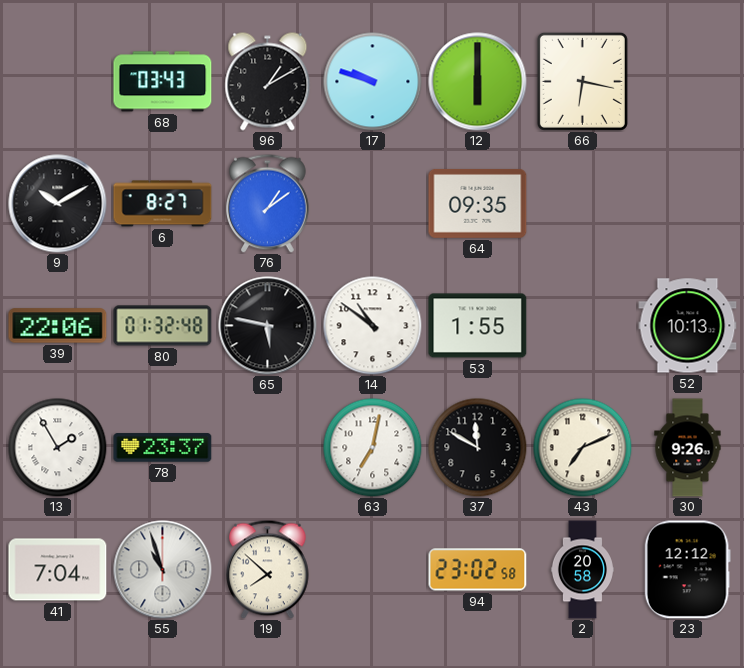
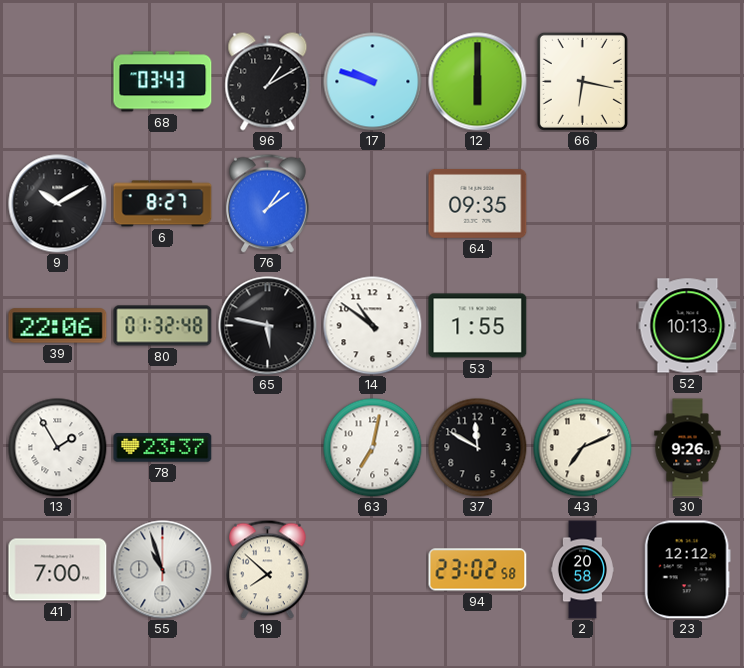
41: 7:04 -> 7:00 (58, 570)
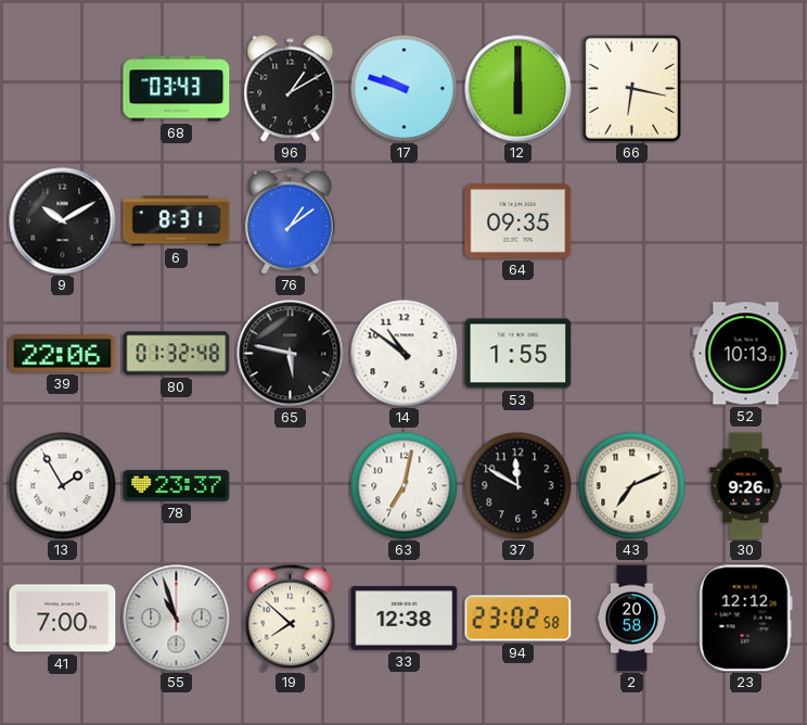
6: 8:27 -> 8:31 (177, 221)
33: none -> 12:38 (405, 618)
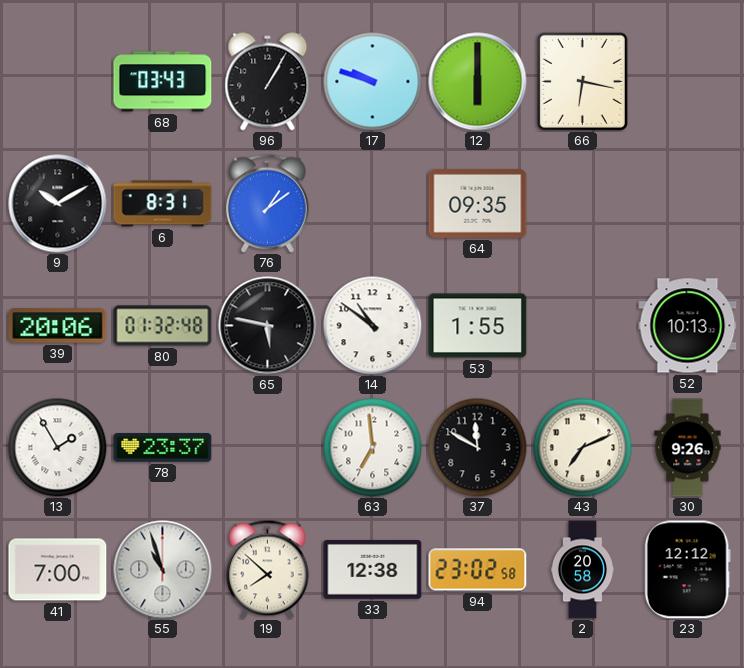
96: 1:10 -> 1:05 (268, 82)
39: 22:06 -> 20:06 (58, 326)
63: 7:02 -> 6:59 (373, 448)
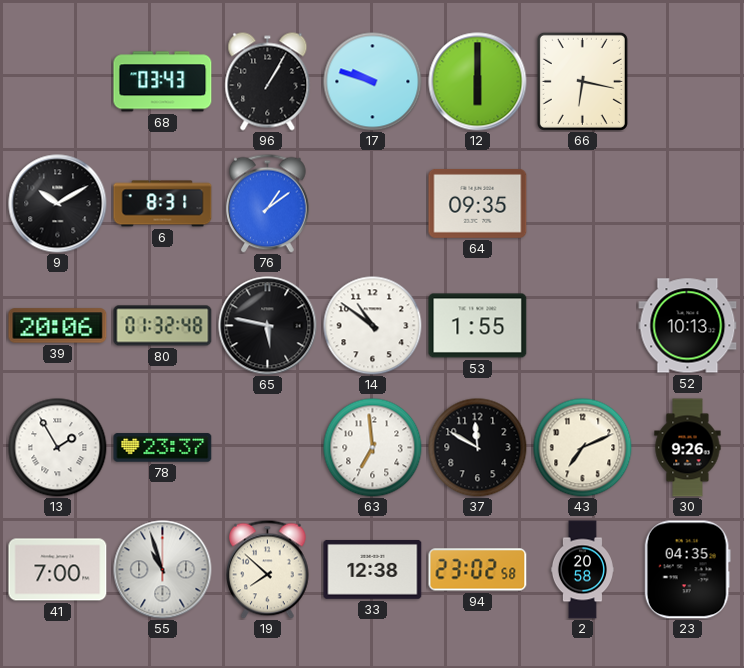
23: 12:12 -> 04:35 (687, 570)
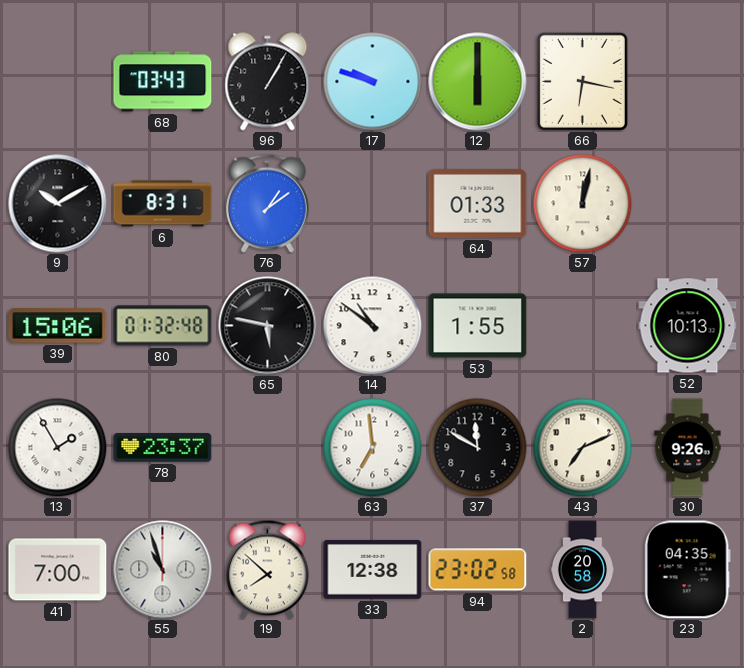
64: 09:35 -> 01:33 (478, 203)
57: none -> 12:02 (583, 204)
39: 20:06 -> 15:06 (58, 326)
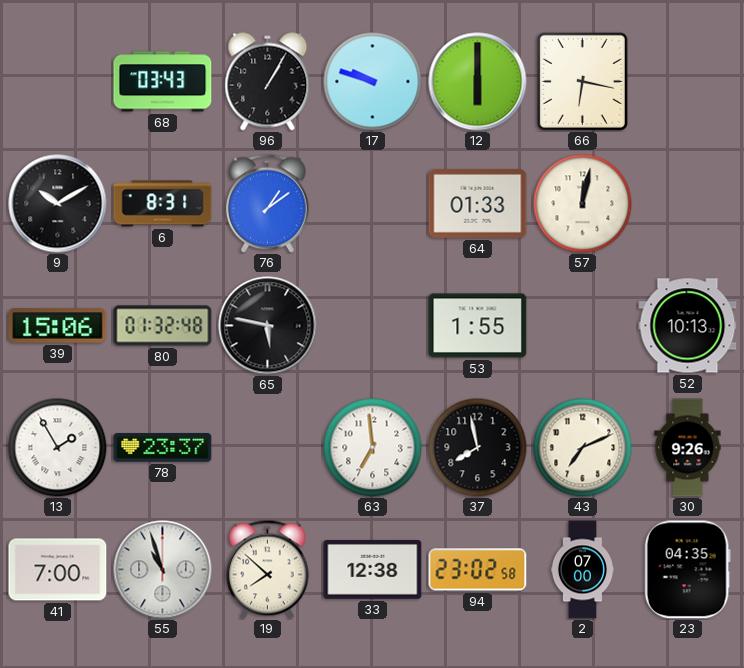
14: 10:51 -> none (373, 326)
37: 11:50 -> 7:58 (478, 448)
2: 20:58 -> 07:00 (582, 570)
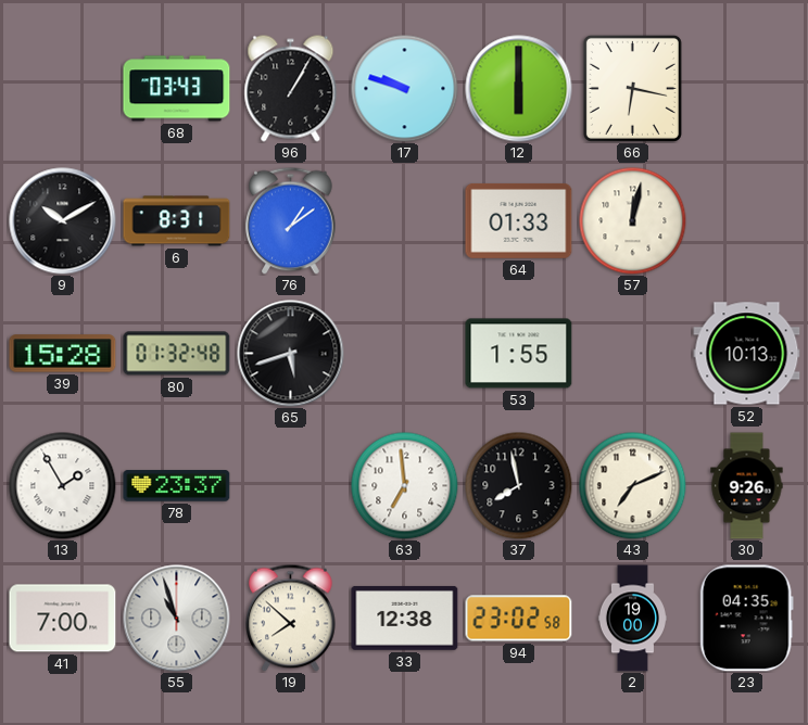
39: 15:06 -> 15:28 (63, 354)
65: 5:47 -> 5:42 (291, 354)
2: 07:00 -> 19:00 (632, 619)
